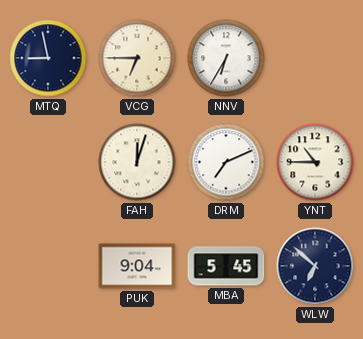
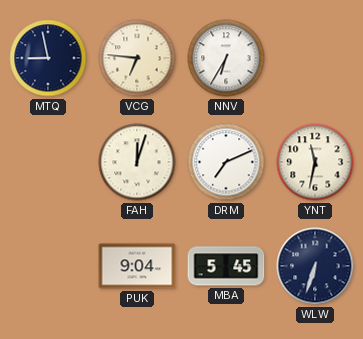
VCG: 6:45 -> 6:46 (137, 58)
YNT: 10:45 -> 11:32 (315, 162)
WLW: 6:52 -> 6:33 (315, 266)
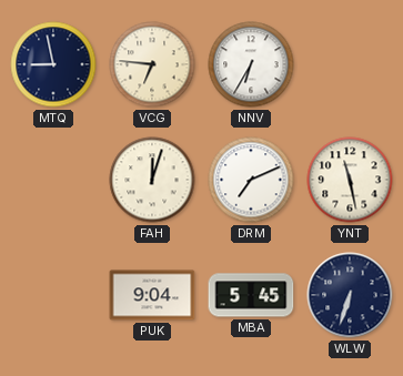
YNT: 11:32 -> 11:28 (350, 180)
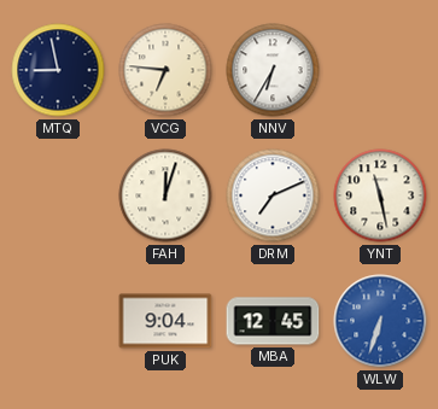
MBA: 5:45 -> 12:45 (273, 321)
WLW dial: navy -> blue (380, 321)
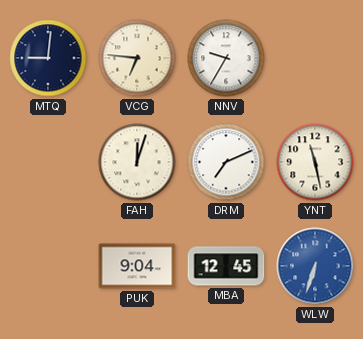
MTQ: 8:58 -> 9:01 (48, 58)
NNV: 6:35 -> 9:35 (226, 58)
